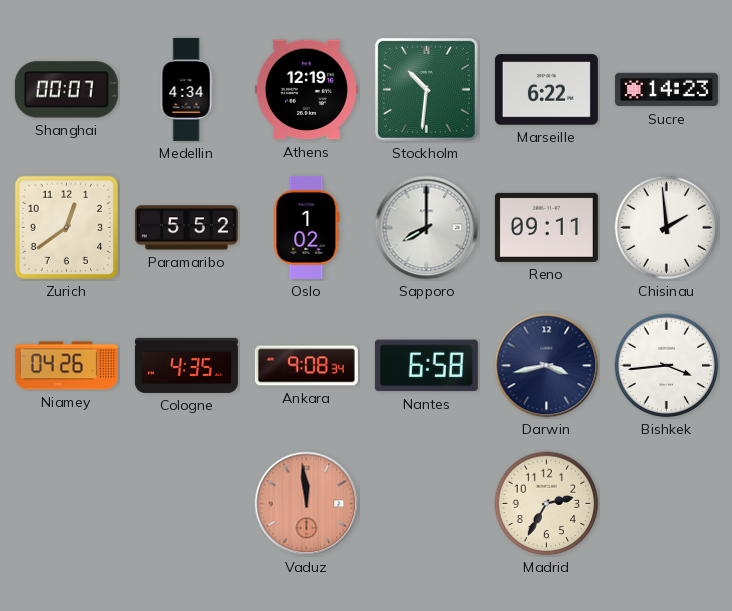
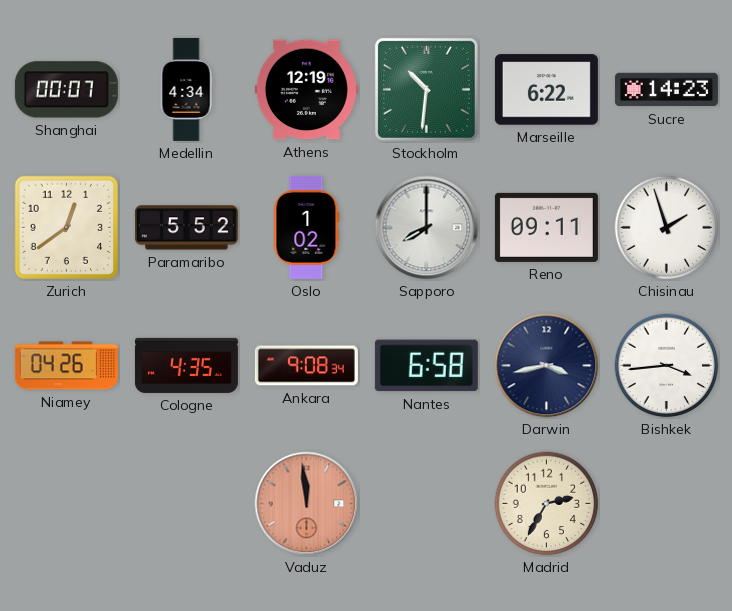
Chisinau: 1:59 -> 1:57 (667, 228)
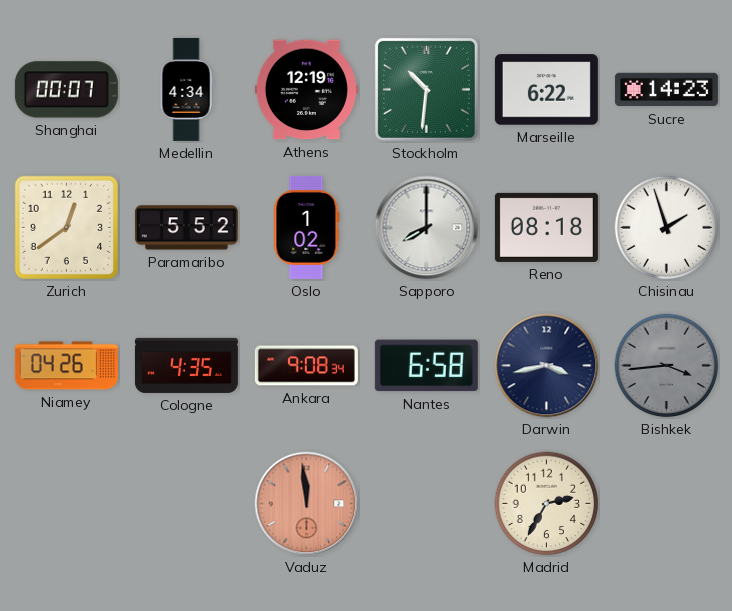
Reno: 09:11 -> 08:18 (546, 227)
Bishkek dial: white -> grey (667, 366)
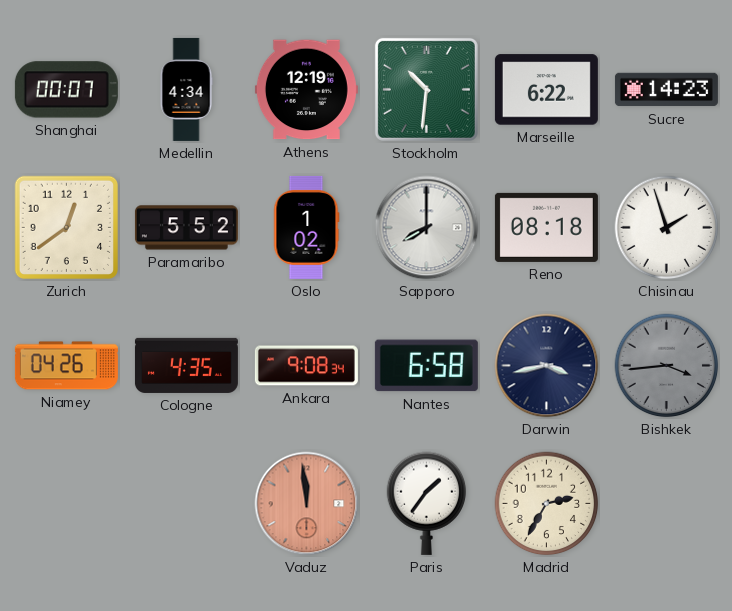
Paris: none -> 1:36 (427, 503)
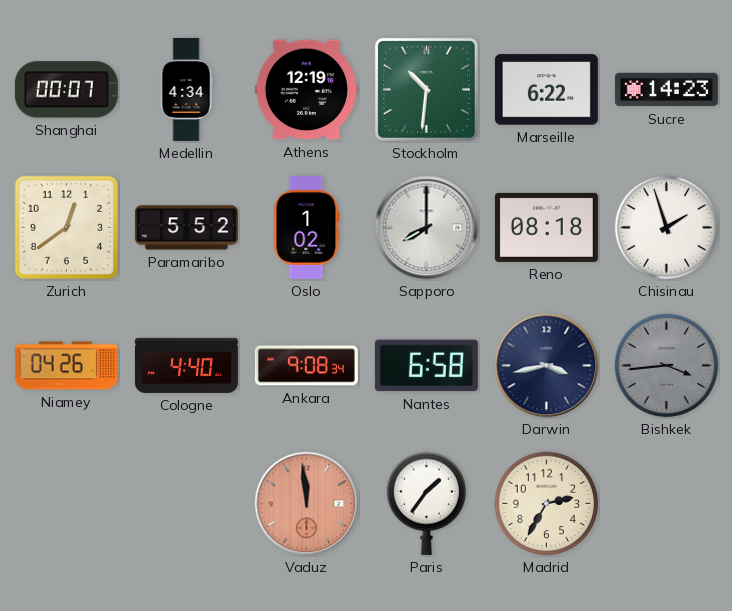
Cologne: 4:35 -> 4:40 (186, 365)
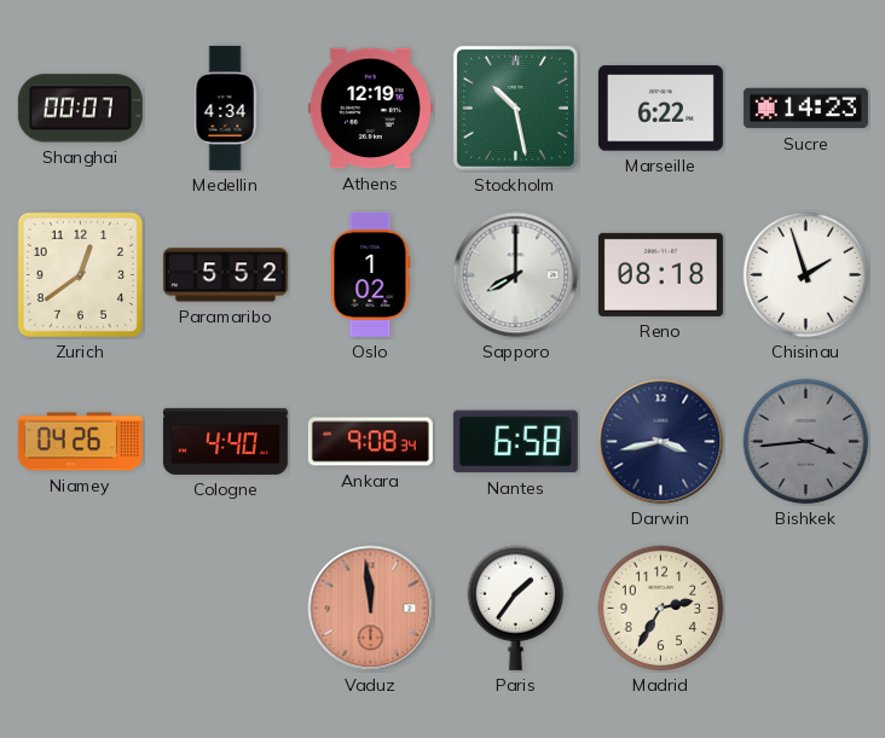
Stockholm: 10:31 -> 10:28 (515, 107)
